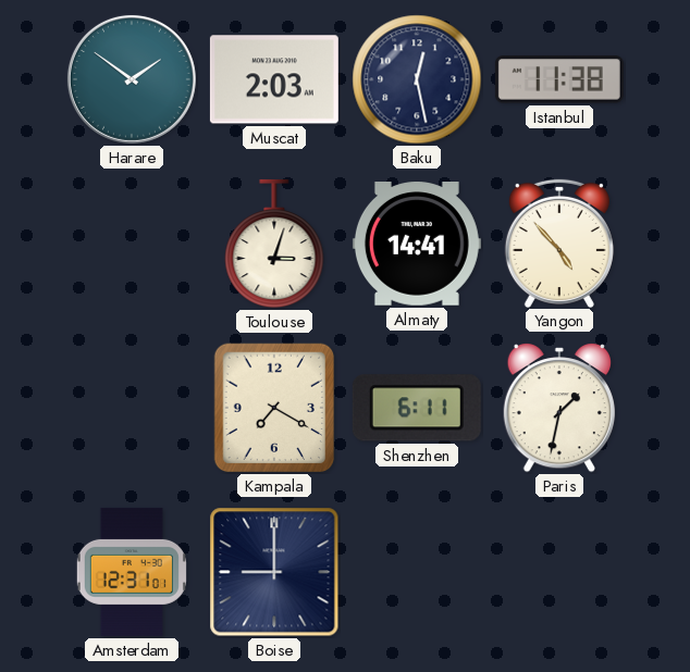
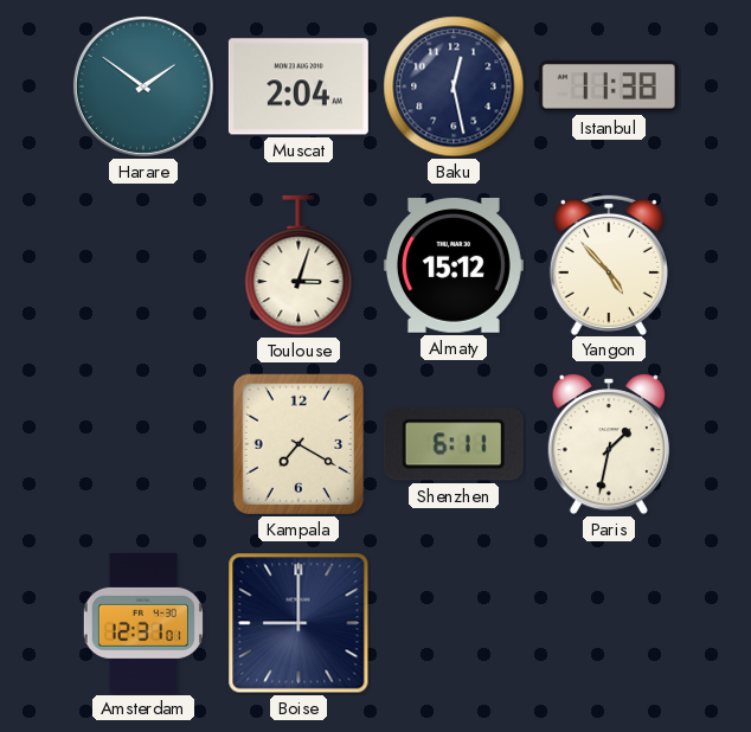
Muscat: 2:03 -> 2:04 (299, 86)
Almaty: 14:41 -> 15:12 (454, 267)
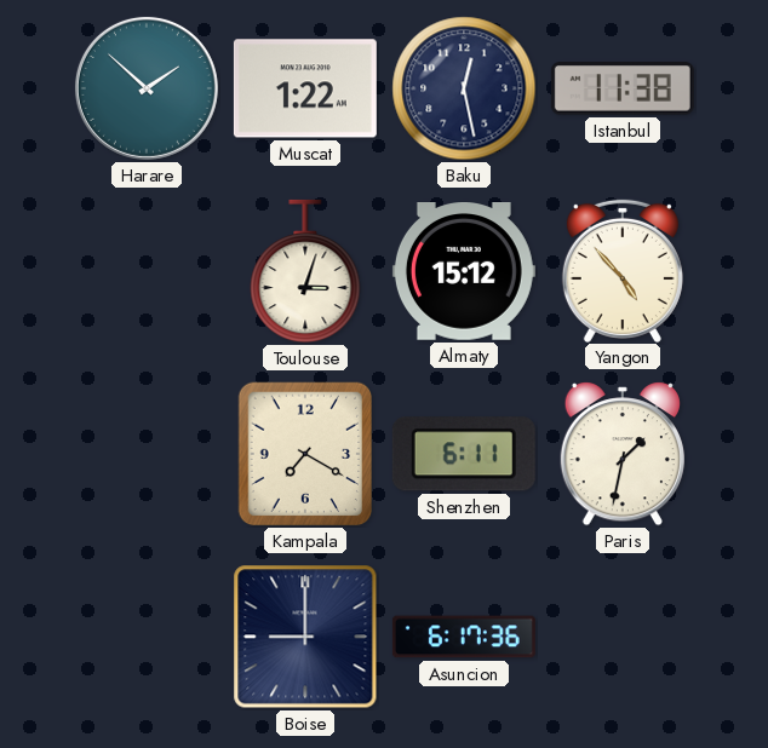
Harare: 1:51 -> 1:52 (147, 88)
Muscat: 2:04 -> 1:22 (305, 88)
Amsterdam: 12:31 -> none (143, 623)
Asuncion: none -> 6:17 (464, 637)
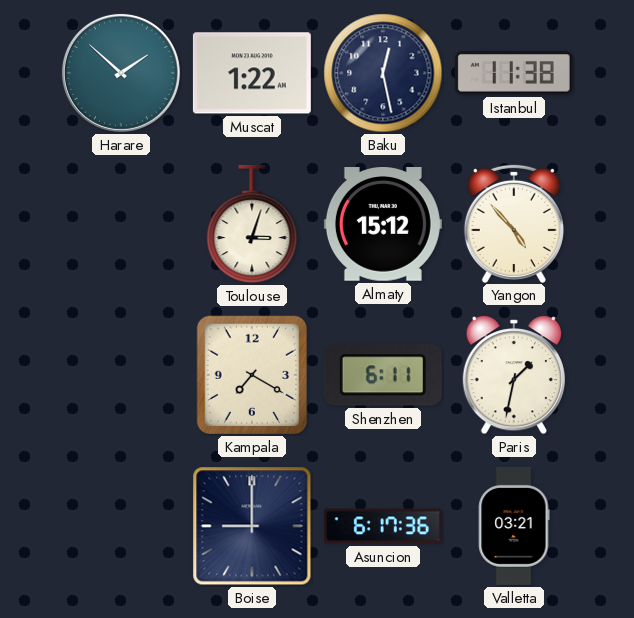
Valletta: none -> 03:21 (514, 526)
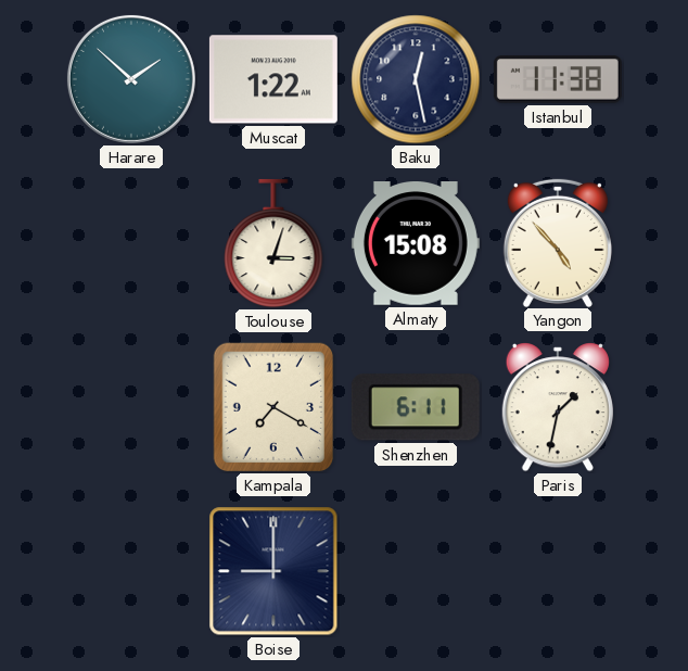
Almaty: 15:12 -> 15:08 (416, 244)
Asuncion: 6:17 -> none (383, 526)
Valletta: 03:21 -> none (514, 526)
